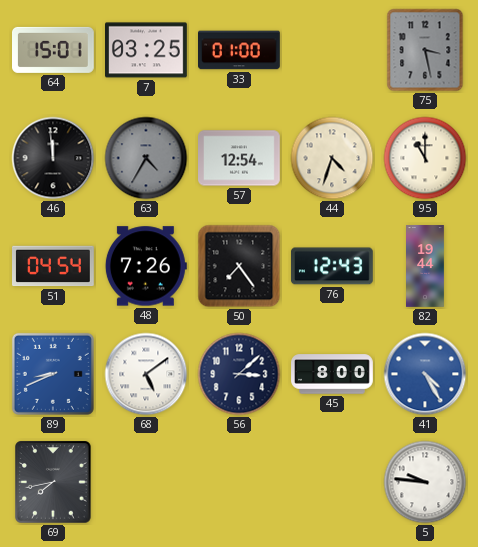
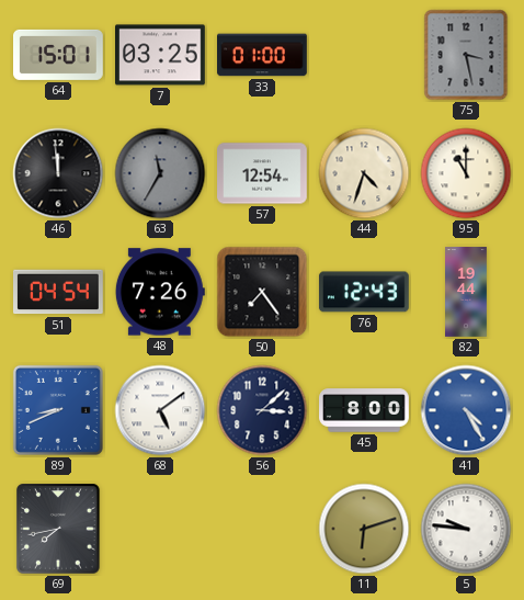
63: 4:35 -> 11:35 (160, 173)
11: none -> 6:12 (364, 529)
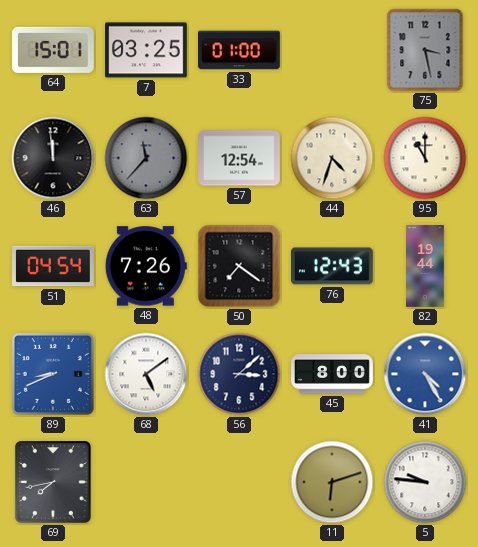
63: 11:35 -> 11:37 (146, 158)
50: 7:24 -> 7:21 (239, 266)
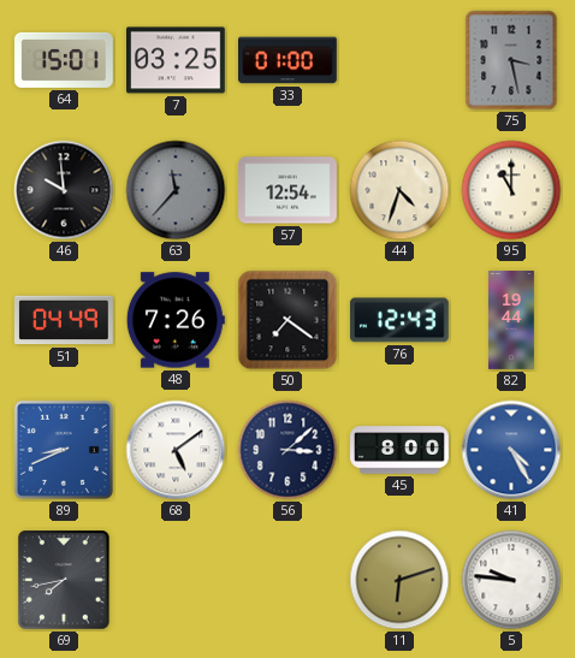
46: 11:59 -> 9:59 (64, 190)
51: 04:54 -> 04:49 (65, 320)
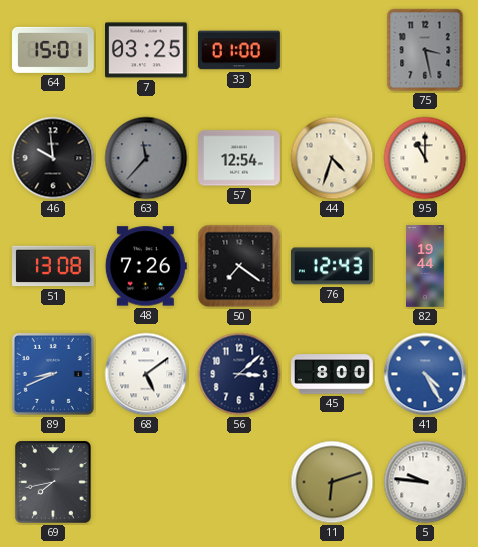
51: 04:49 -> 13:08 (54, 266)
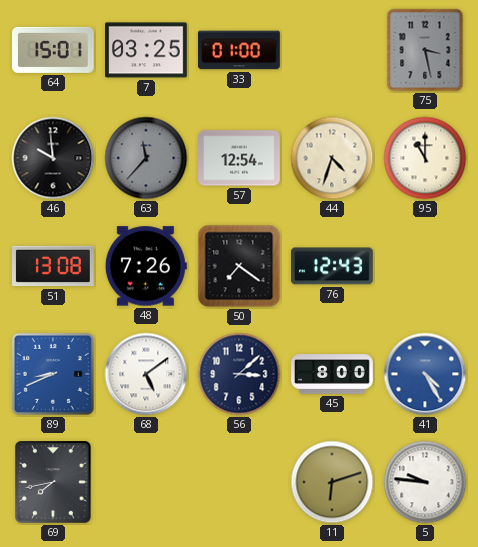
82: 19:44 -> none (426, 266)
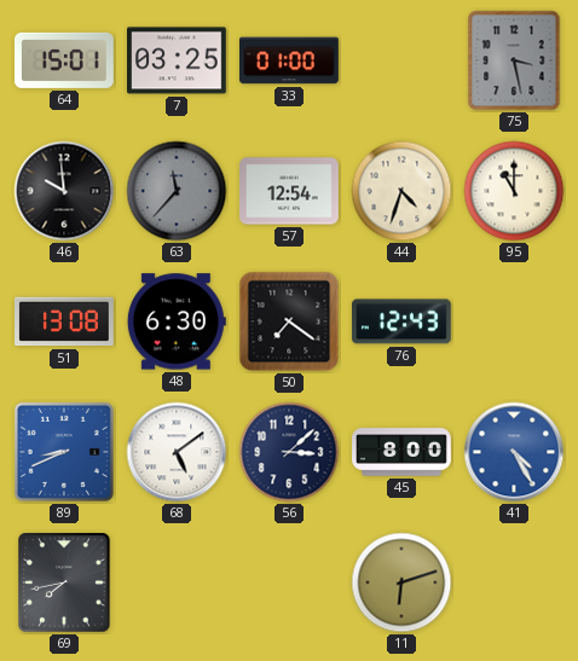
48: 7:26 -> 6:30 (177, 321)
5: 9:46 -> none (425, 482)
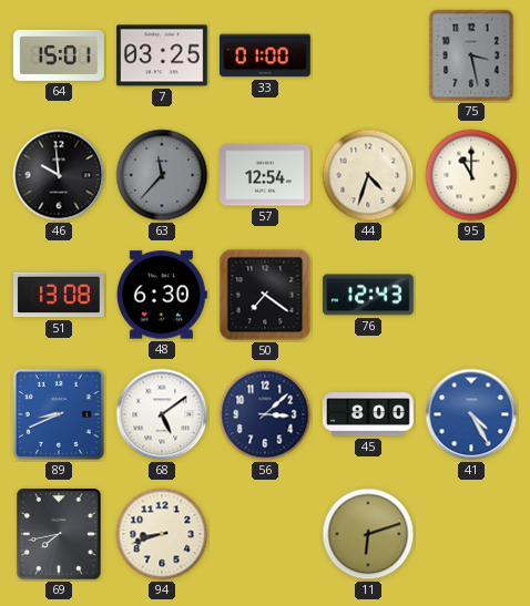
94: none -> 8:42 (162, 534)
